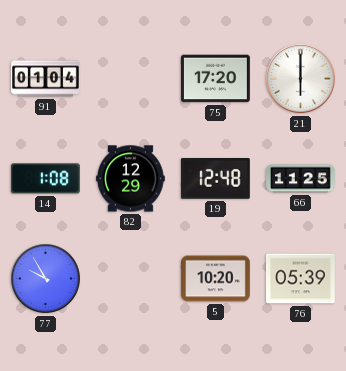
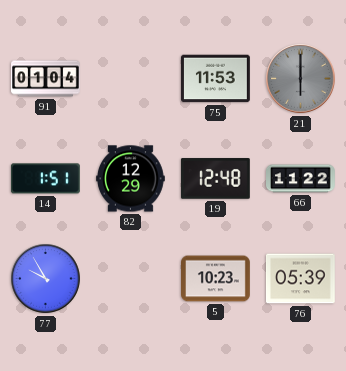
75: 17:20 -> 11:53 (215, 79)
21 dial: white -> grey (301, 79)
14: 1:08 -> 1:51 (45, 179)
66: 11:25 -> 11:22 (301, 179)
5: 10:20 -> 10:23 (216, 279)
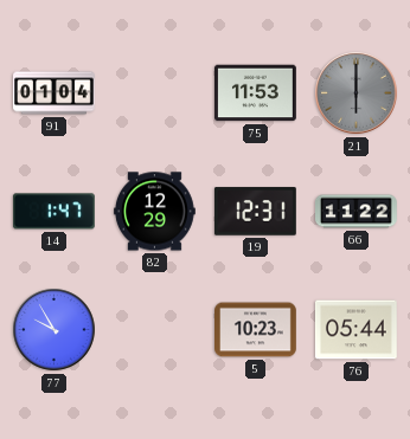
14: 1:51 -> 1:47 (53, 212)
19: 12:48 -> 12:31 (255, 212)
76: 05:39 -> 05:44 (357, 330)
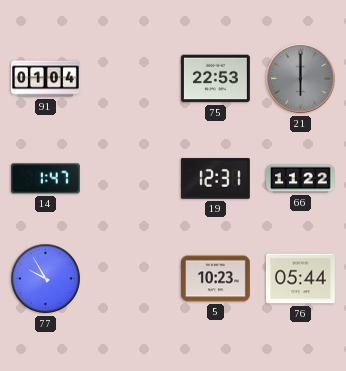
75: 11:53 -> 22:53 (215, 79)
82: 12:29 -> none (155, 212)
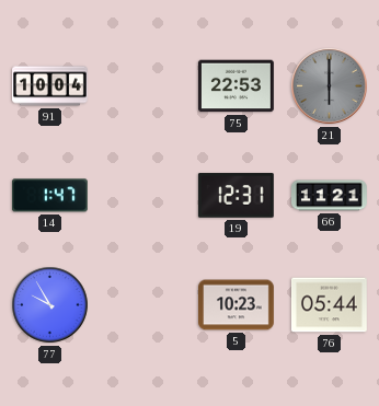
91: 01:04 -> 10:04 (50, 86)
66: 11:22 -> 11:21 (330, 196)
